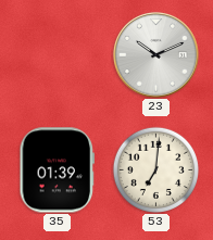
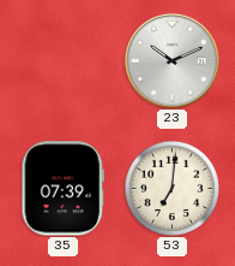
35: 01:39 -> 07:39 (64, 189)
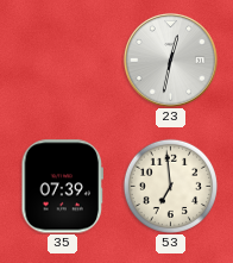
23: 10:11 -> 12:32 (170, 60)
53: 7:01 -> 6:59 (170, 186)
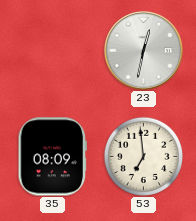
35: 07:39 -> 08:09 (53, 157)
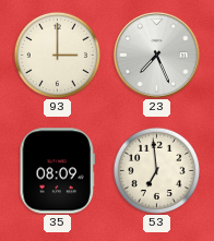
93: none -> 3:00 (57, 55)
23: 12:32 -> 7:26 (156, 55)
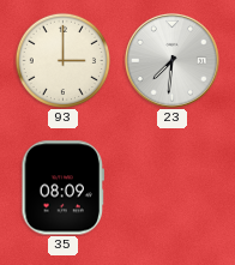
23: 7:26 -> 7:31 (171, 60)
53: 6:59 -> none (156, 170)
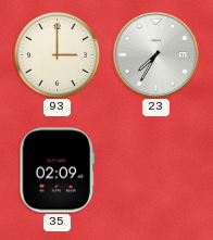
23: 7:31 -> 7:35 (155, 54)
35: 08:09 -> 02:09 (58, 170)
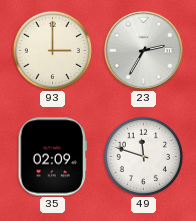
23: 7:35 -> 2:35 (143, 50)
49: none -> 11:48 (143, 156)
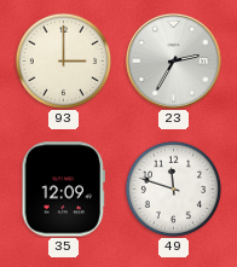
35: 02:09 -> 12:09 (64, 190)
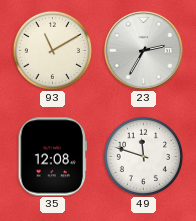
93: 3:00 -> 11:10 (52, 50)
35: 12:09 -> 12:08 (53, 157)
